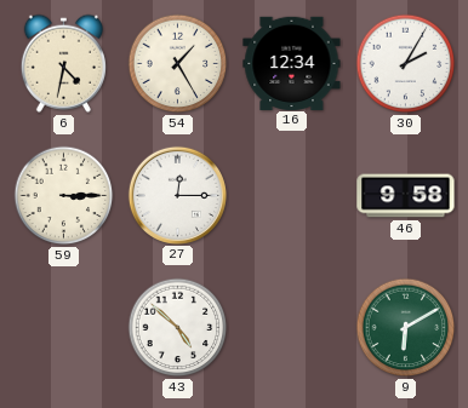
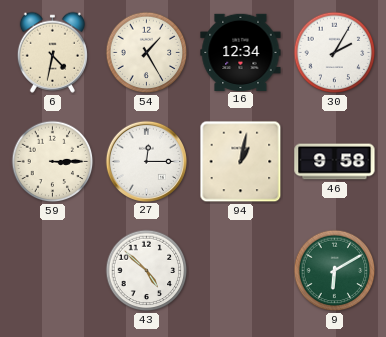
94: none -> 1:02 (241, 162)
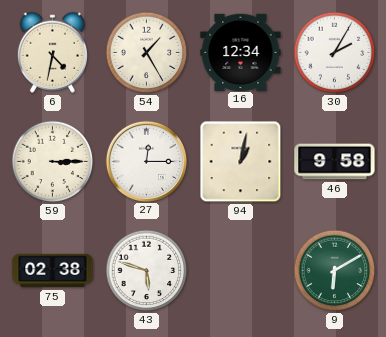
75: none -> 02:38 (53, 271)
43: 4:52 -> 5:48 (147, 271)
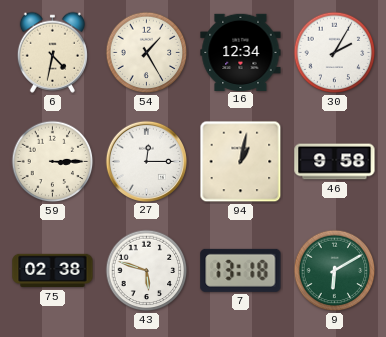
7: none -> 13:18 (241, 270)
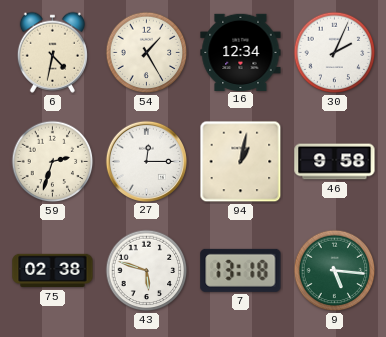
30: 2:05 -> 2:04 (335, 53)
59: 3:15 -> 2:33 (53, 162)
9: 6:10 -> 5:16 (335, 271)
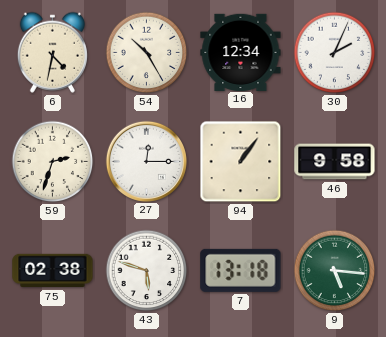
54: 1:25 -> 10:25 (147, 53)
94: 1:02 -> 1:06 (241, 162)
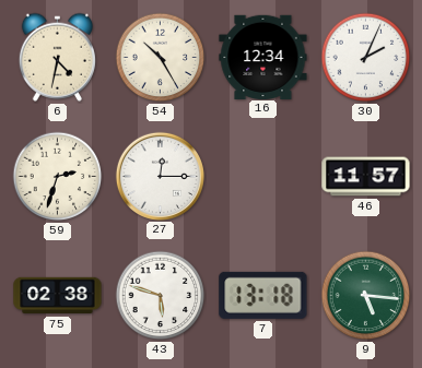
94: 1:06 -> none (241, 162)
46: 9:58 -> 11:57 (366, 177)
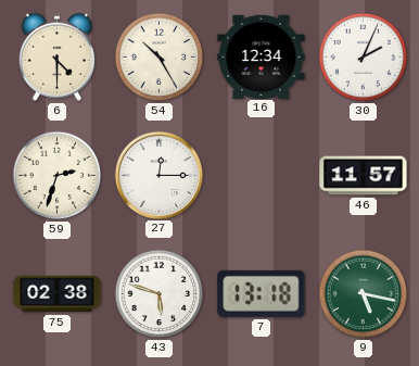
6: 4:32 -> 4:30 (56, 56)
9: 5:16 -> 5:17 (364, 294)
